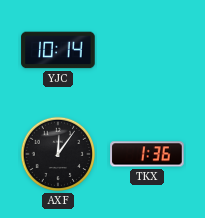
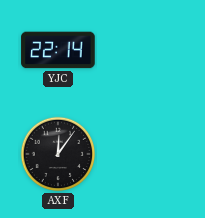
YJC: 10:14 -> 22:14 (58, 50)
TKX: 1:36 -> none (147, 154)
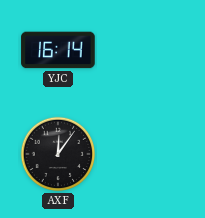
YJC: 22:14 -> 16:14 (58, 50)
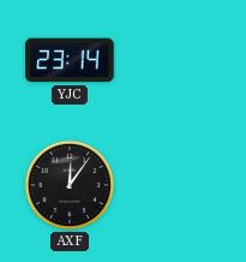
YJC: 16:14 -> 23:14 (70, 60)
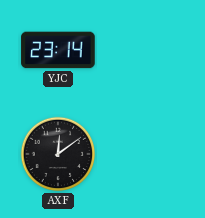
AXF: 12:06 -> 12:09 (58, 154)
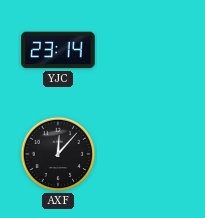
AXF: 12:09 -> 12:07 (58, 154)
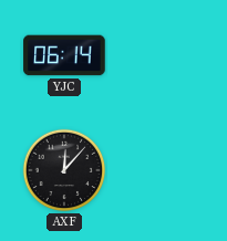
YJC: 23:14 -> 06:14 (64, 55)
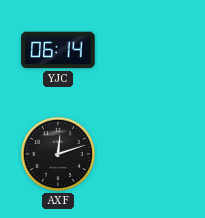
AXF: 12:07 -> 12:12 (58, 154)
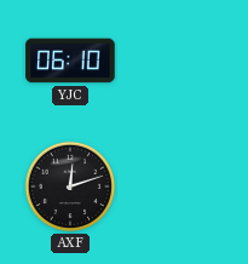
YJC: 06:14 -> 06:10 (70, 61)
